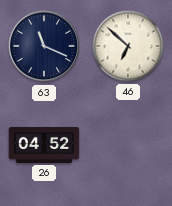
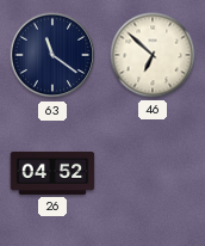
63: 11:19 -> 11:21 (52, 55)
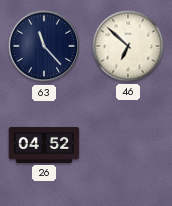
63: 11:21 -> 11:23 (44, 46)
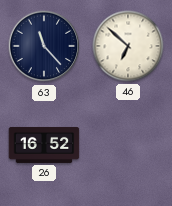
26: 04:52 -> 16:52 (44, 145)
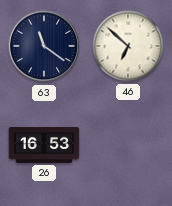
63: 11:23 -> 11:21 (44, 46)
26: 16:52 -> 16:53 (44, 145)
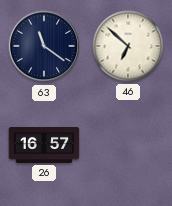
26: 16:53 -> 16:57 (44, 145)
